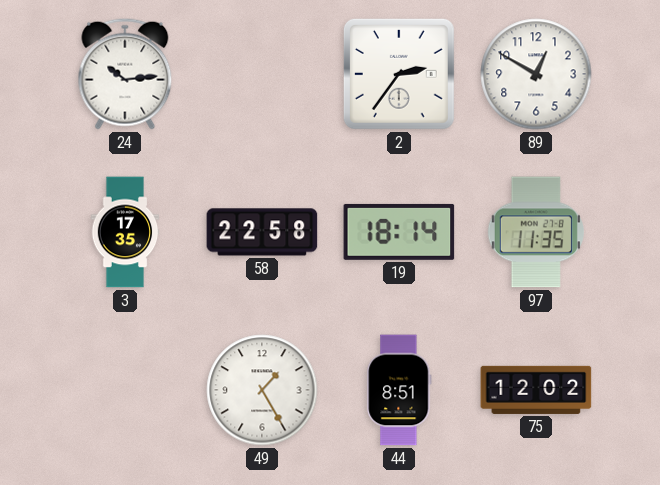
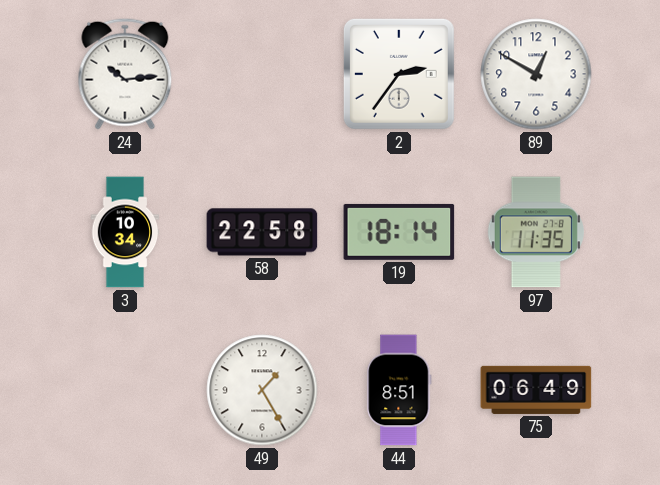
3: 17:35 -> 10:34 (125, 232)
75: 12:02 -> 06:49 (536, 390)
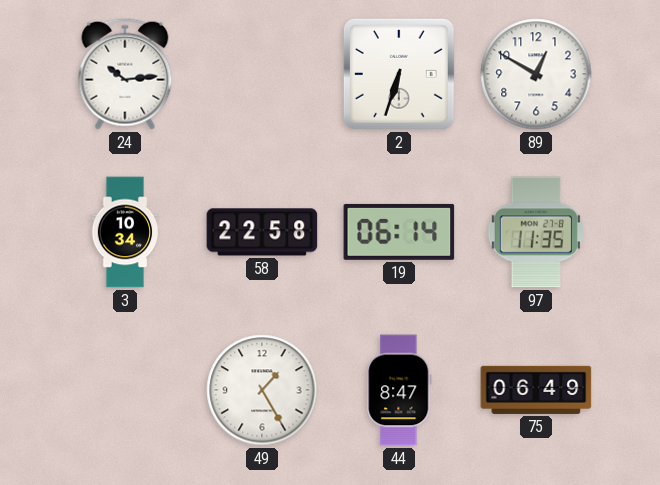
2: 2:36 -> 6:33 (399, 74)
19: 18:14 -> 06:14 (399, 232)
44: 8:51 -> 8:47 (399, 390)
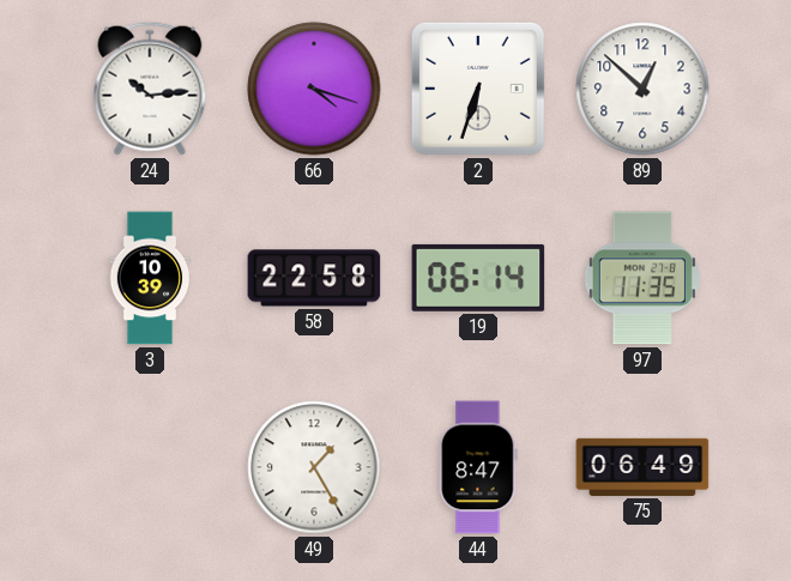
66: none -> 4:18 (314, 89)
89: 12:50 -> 12:52 (642, 89)
3: 10:34 -> 10:39 (150, 278)
